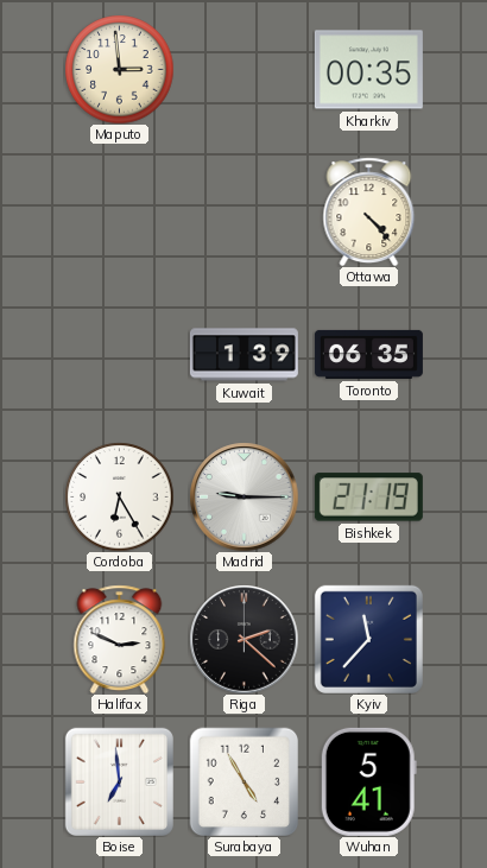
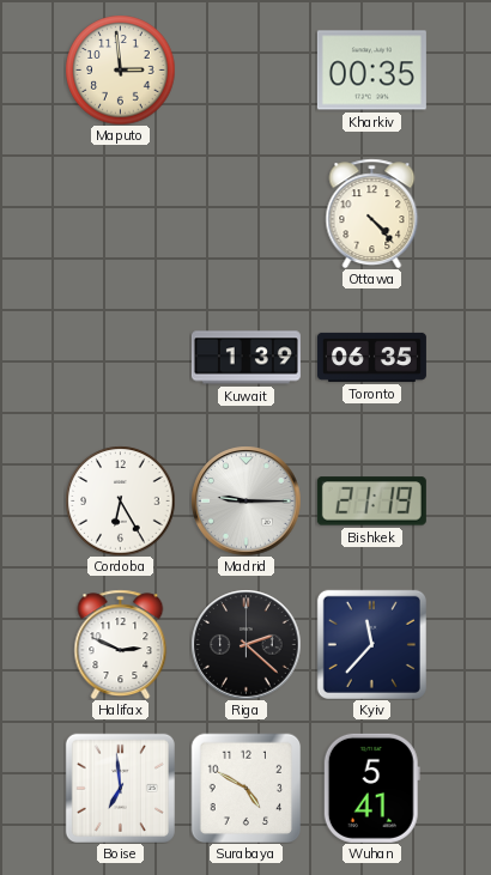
Surabaya: 4:55 -> 4:50 (245, 788)
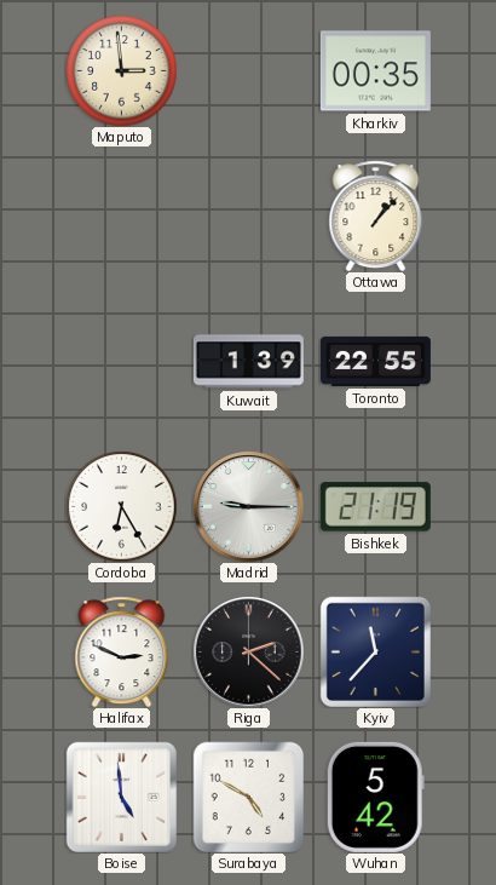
Ottawa: 4:23 -> 1:07 (376, 215)
Toronto: 06:35 -> 22:55 (375, 361)
Boise: 6:59 -> 4:59 (121, 797)
Wuhan: 5:41 -> 5:42 (375, 797)
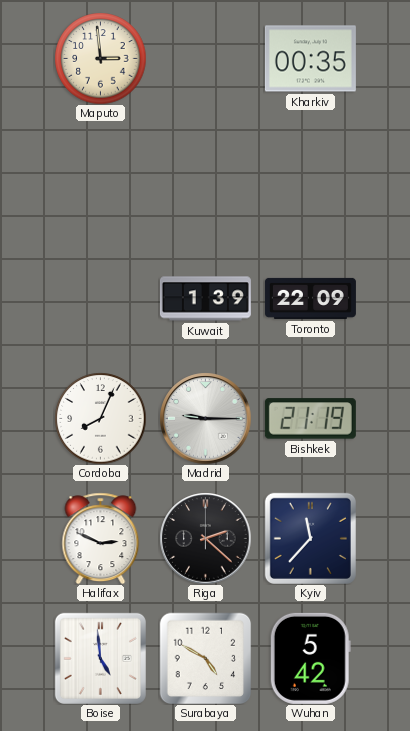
Ottawa: 1:07 -> none (376, 215)
Toronto: 22:55 -> 22:09 (310, 298)
Cordoba: 6:25 -> 8:04 (100, 418)
